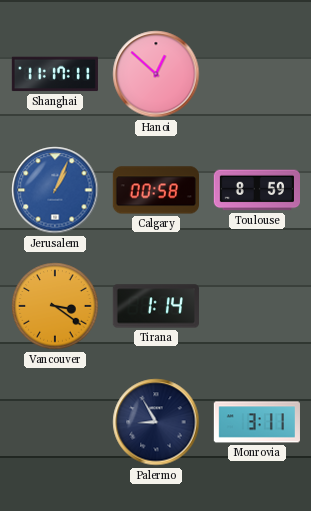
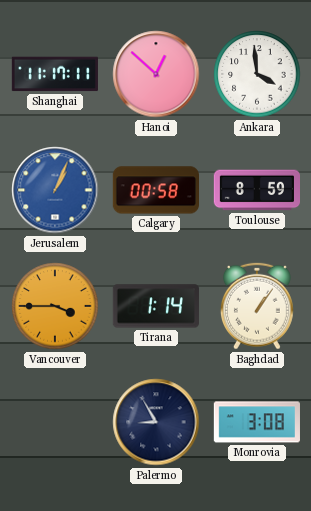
Ankara: none -> 3:59 (257, 74)
Vancouver: 3:21 -> 3:45 (55, 306)
Baghdad: none -> 1:06 (257, 306)
Monrovia: 3:11 -> 3:08 (257, 422)
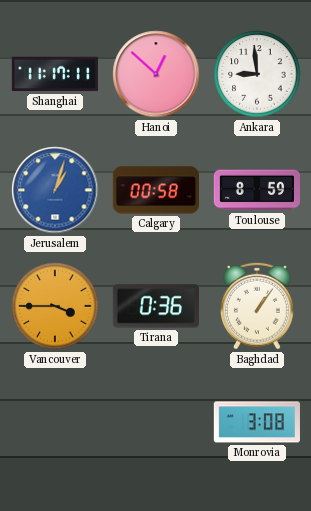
Ankara: 3:59 -> 8:59 (257, 74)
Jerusalem: 1:04 -> 1:03 (55, 190)
Tirana: 1:14 -> 0:36 (156, 306)
Palermo: 8:55 -> none (156, 422)
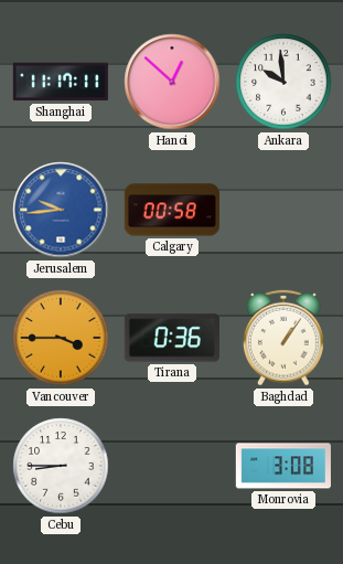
Ankara: 8:59 -> 9:59 (283, 82)
Jerusalem: 1:03 -> 9:44 (61, 210)
Toulouse: 8:59 -> none (256, 190)
Cebu: none -> 8:45 (61, 466)
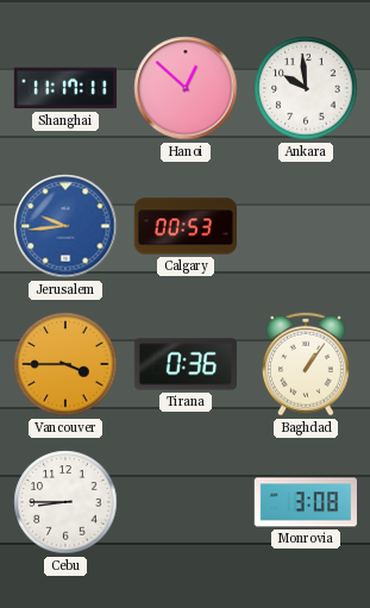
Calgary: 00:58 -> 00:53 (184, 226)
